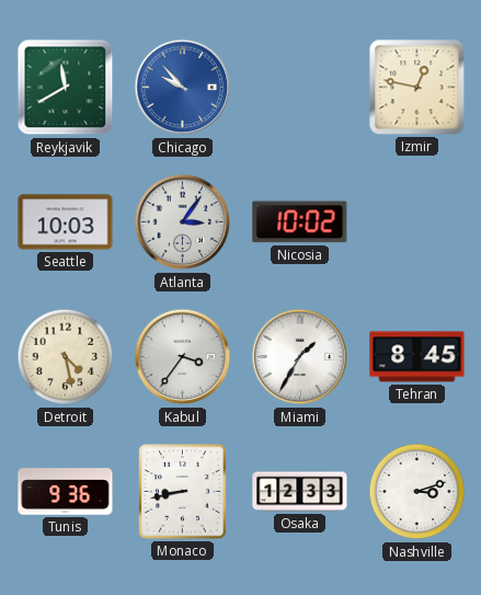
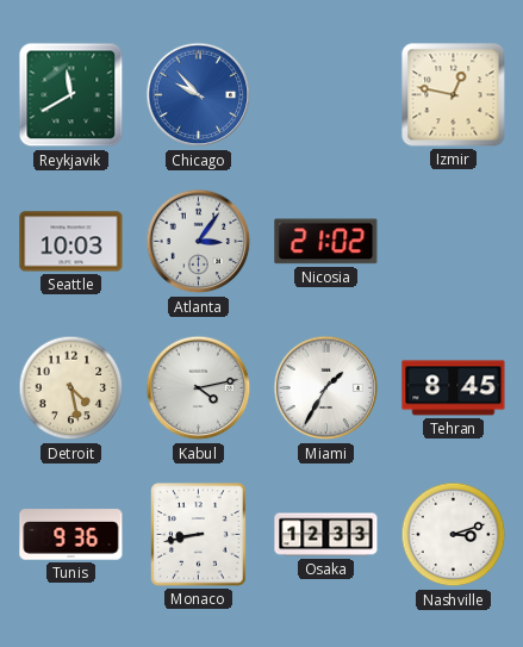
Nicosia: 10:02 -> 21:02 (326, 242)
Kabul: 3:36 -> 4:13 (199, 388)
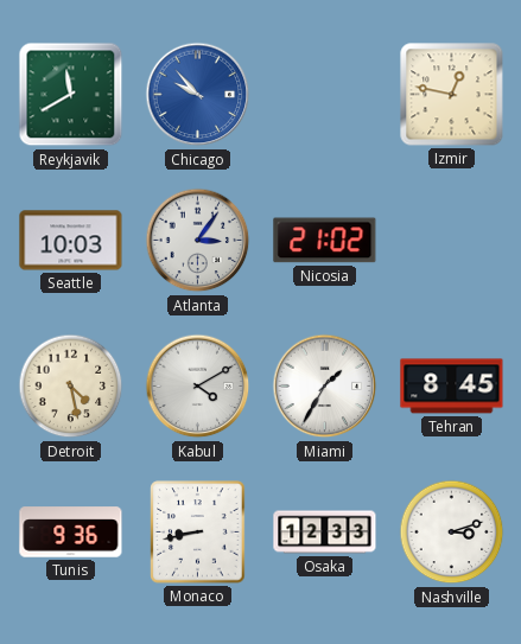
Kabul: 4:13 -> 4:10 (198, 387)
